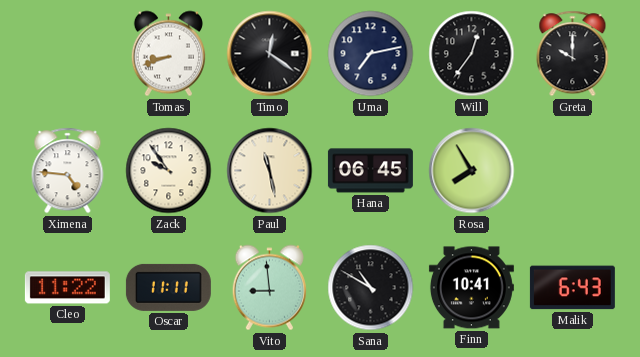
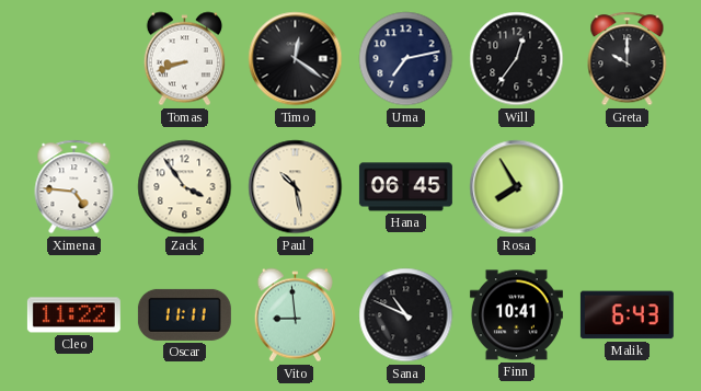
Zack: 9:54 -> 3:54 (185, 187)
Paul: 11:28 -> 10:28 (296, 187)
Sana: 10:50 -> 10:49 (406, 315)
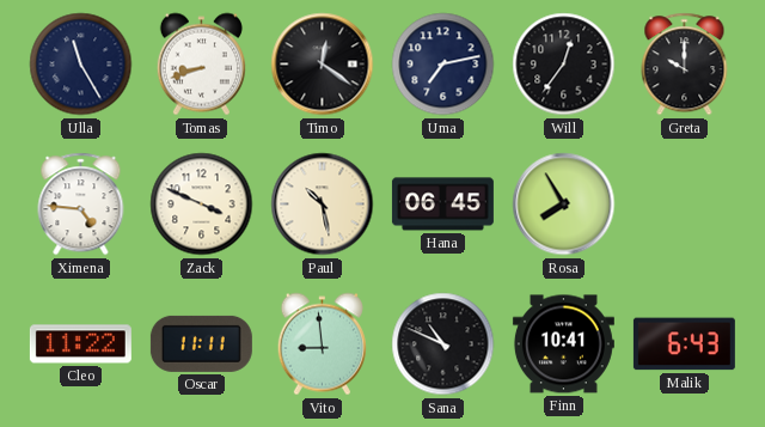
Ulla: none -> 11:25 (81, 65)
Zack: 3:54 -> 3:49 (202, 205)
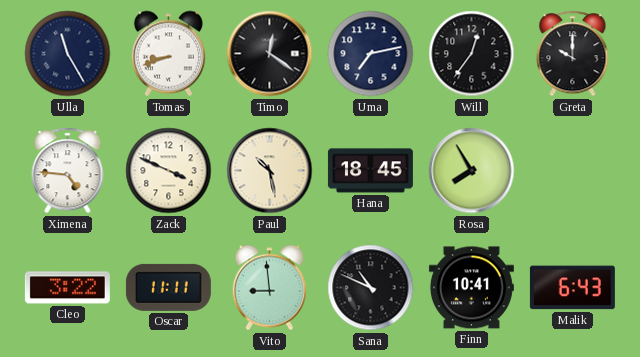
Hana: 06:45 -> 18:45 (370, 171)
Cleo: 11:22 -> 3:22 (67, 288)
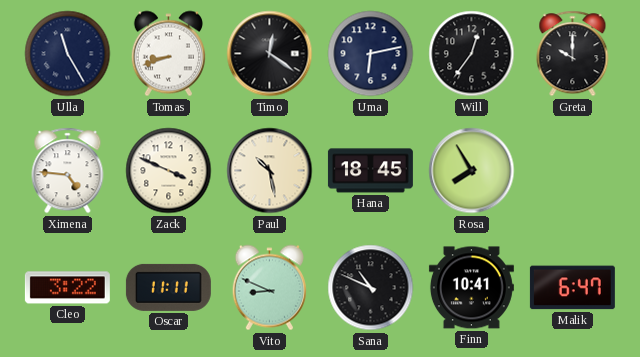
Uma: 7:13 -> 6:13 (371, 54)
Vito: 8:59 -> 8:49 (269, 288)
Malik: 6:43 -> 6:47 (572, 288)
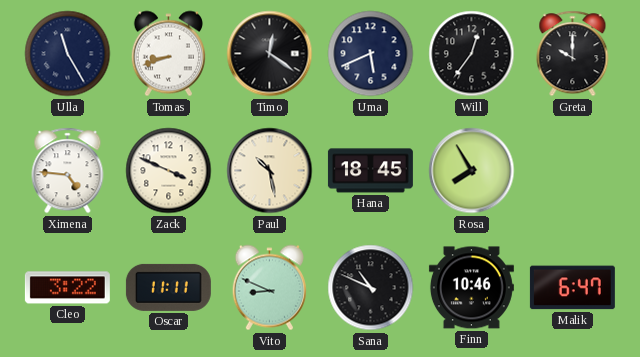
Uma: 6:13 -> 5:41 (371, 54)
Finn: 10:41 -> 10:46 (471, 288)
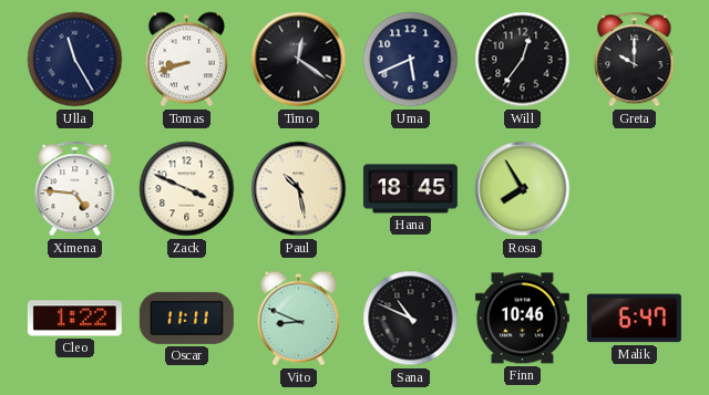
Cleo: 3:22 -> 1:22 (74, 319)
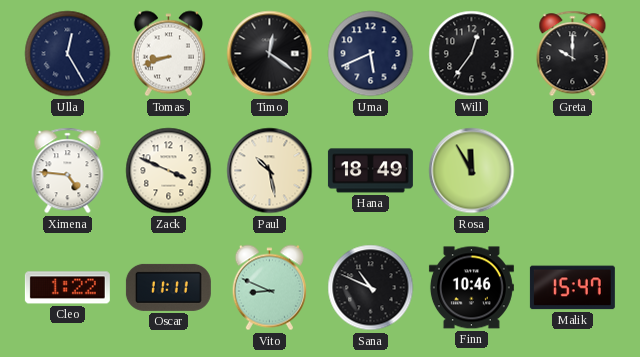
Ulla: 11:25 -> 12:25 (68, 54)
Hana: 18:45 -> 18:49 (370, 171)
Rosa: 7:55 -> 11:55 (472, 171)
Malik: 6:47 -> 15:47 (572, 288)
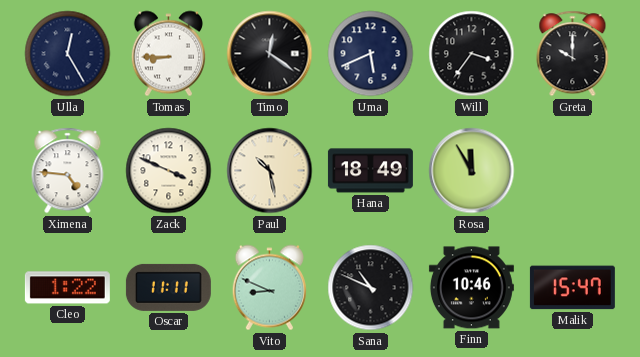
Tomas: 8:42 -> 8:45 (168, 54)
Will: 12:36 -> 3:36 (472, 54)
